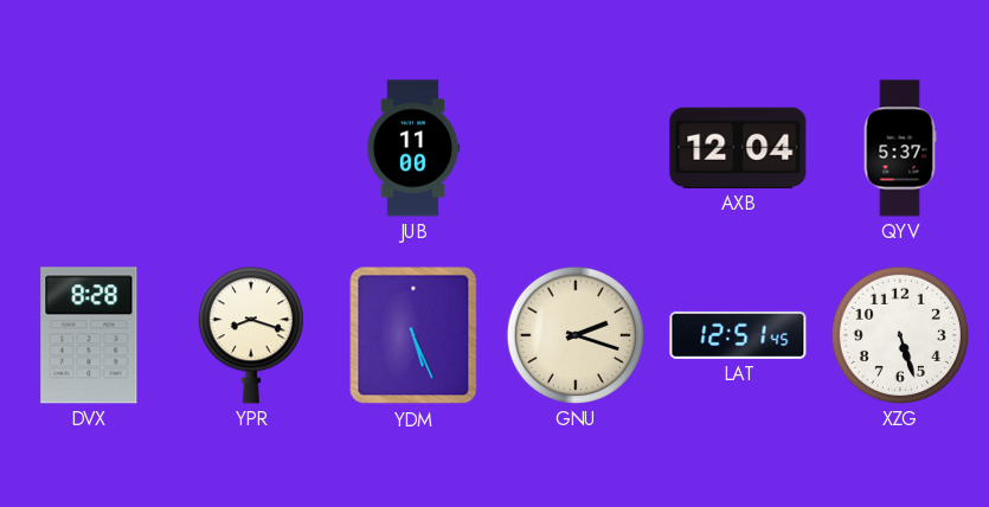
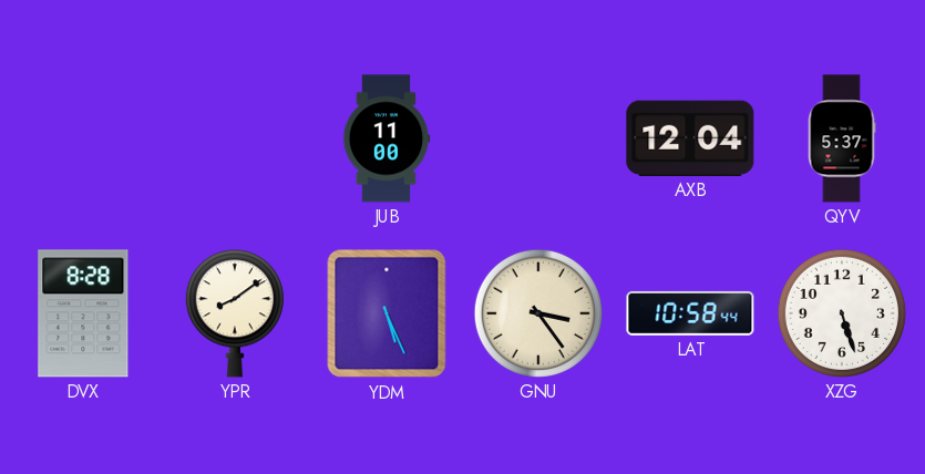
YPR: 8:18 -> 8:09 (235, 313)
GNU: 2:18 -> 3:24 (538, 313)
LAT: 12:51 -> 10:58 (690, 313)
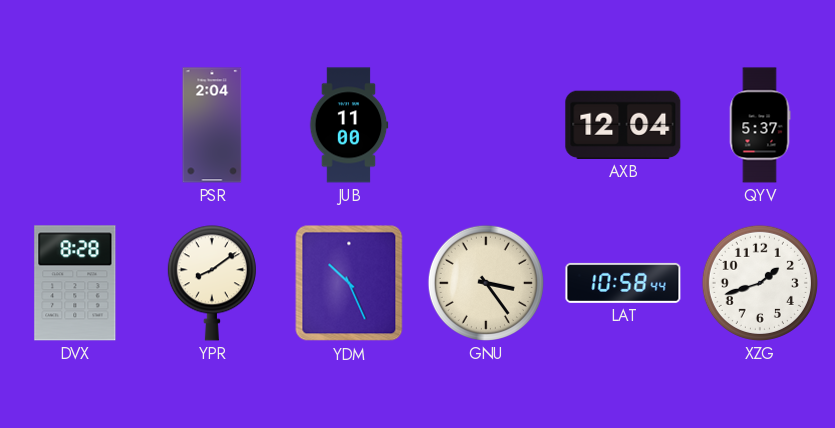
PSR: none -> 2:04 (212, 125)
YDM: 5:26 -> 10:26 (349, 283)
XZG: 5:27 -> 1:42 (760, 283)
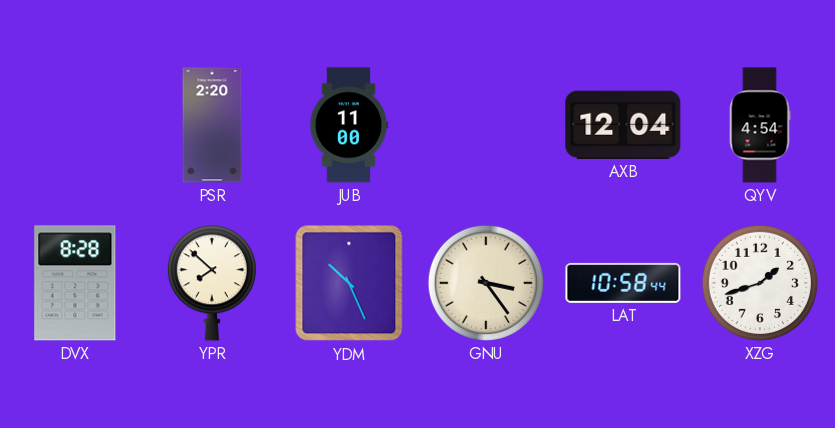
PSR: 2:04 -> 2:20 (212, 125)
QYV: 5:37 -> 4:54 (760, 125)
YPR: 8:09 -> 7:52 (212, 283)
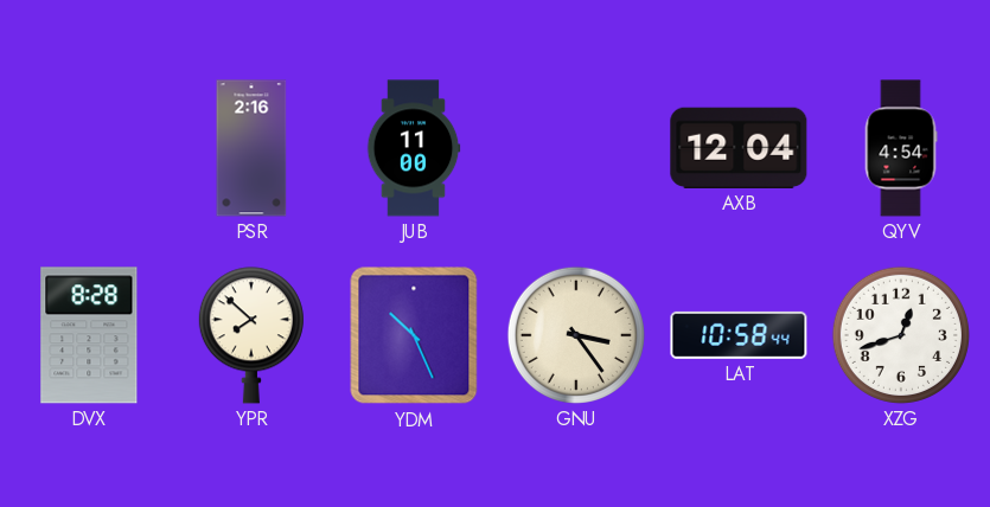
PSR: 2:20 -> 2:16 (251, 148)
XZG: 1:42 -> 12:42 (901, 335)
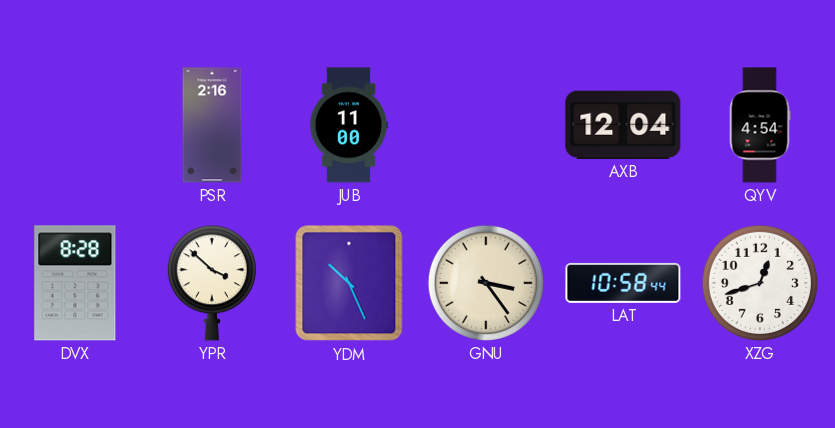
YPR: 7:52 -> 3:52 (212, 283)
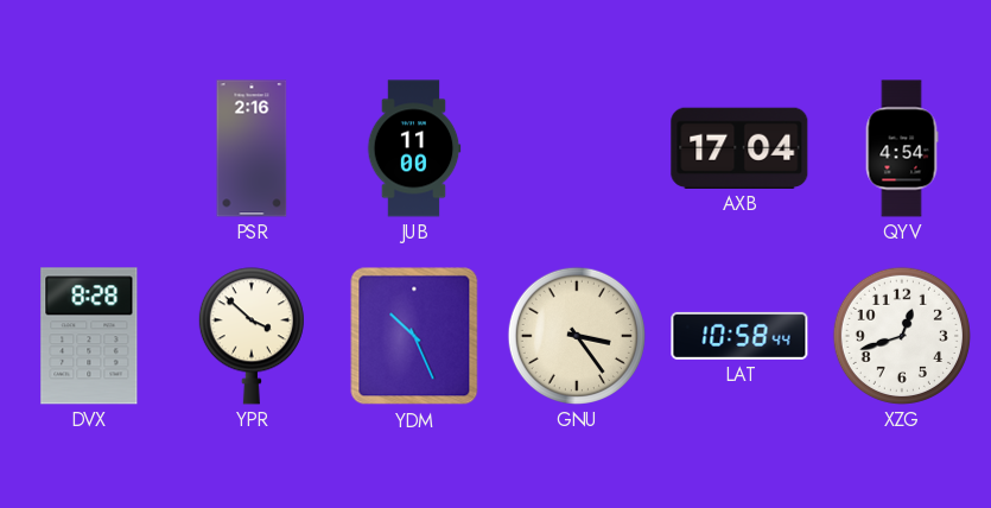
AXB: 12:04 -> 17:04 (739, 148)
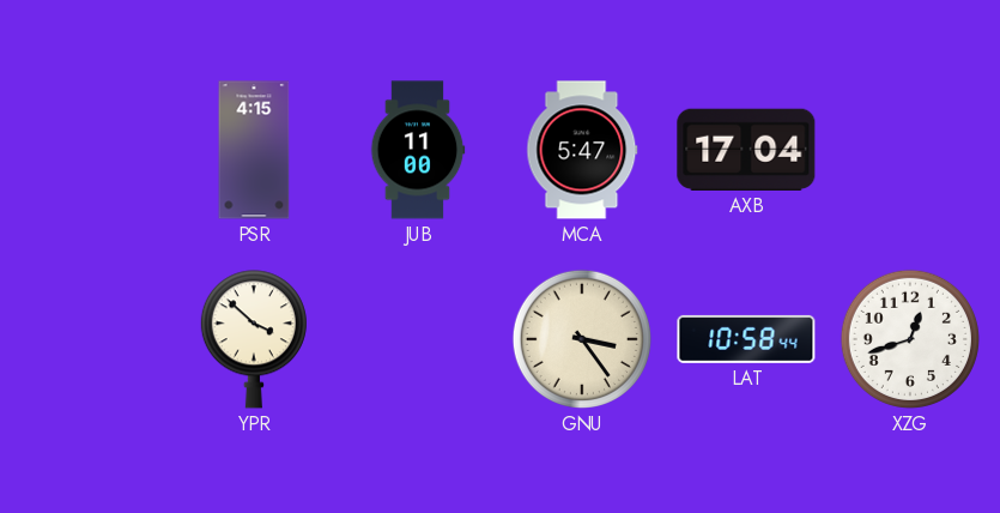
PSR: 2:16 -> 4:15 (254, 150)
MCA: none -> 5:47 (582, 150)
QYV: 4:54 -> none (902, 148)
DVX: 8:28 -> none (89, 336)
YDM: 10:26 -> none (414, 336)
